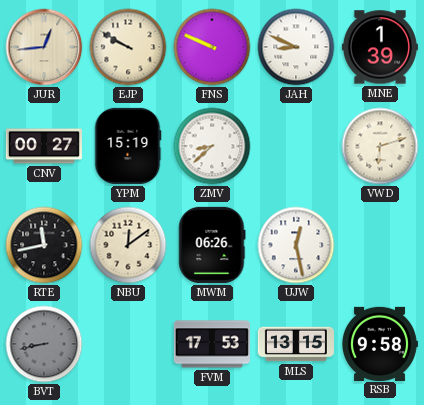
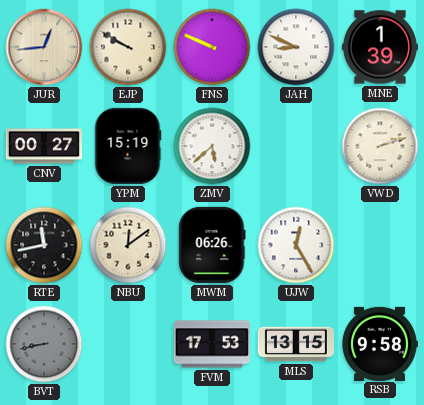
ZMV: 8:38 -> 5:38 (212, 146)
VWD: 6:12 -> 2:12 (380, 146)
UJW: 12:28 -> 12:25 (296, 245)
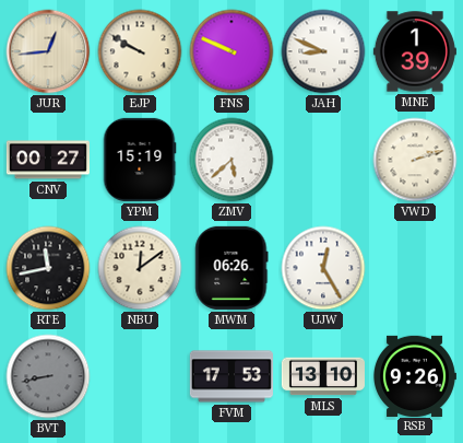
MLS: 13:15 -> 13:10 (323, 376)
RSB: 9:58 -> 9:26 (415, 375)
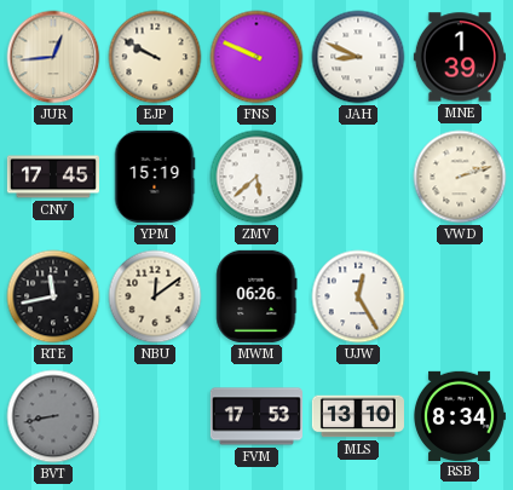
CNV: 00:27 -> 17:45 (53, 177)
RSB: 9:26 -> 8:34 (460, 415)
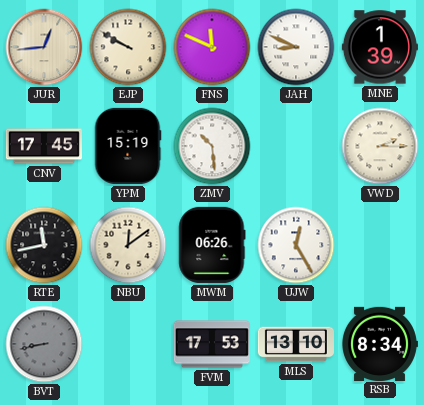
FNS: 9:49 -> 11:49 (212, 47)
ZMV: 5:38 -> 10:29 (212, 146)
VWD: 2:12 -> 2:15 (380, 146)
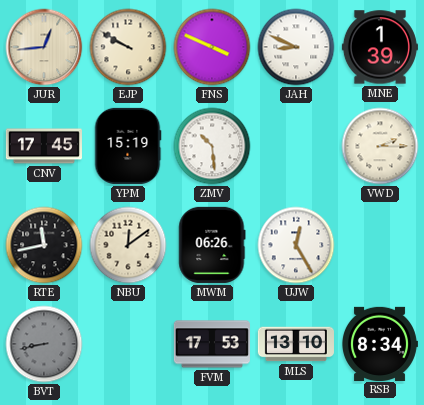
FNS: 11:49 -> 3:49 (212, 47)
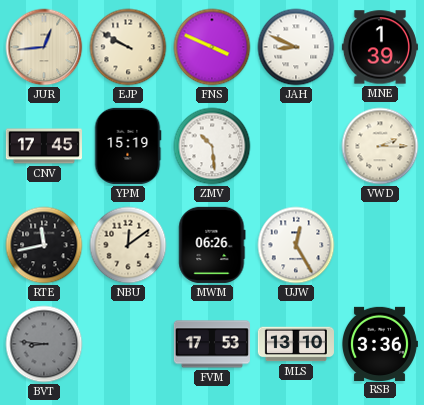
BVT: 8:43 -> 8:46 (44, 344)
RSB: 8:34 -> 3:36 (380, 343)
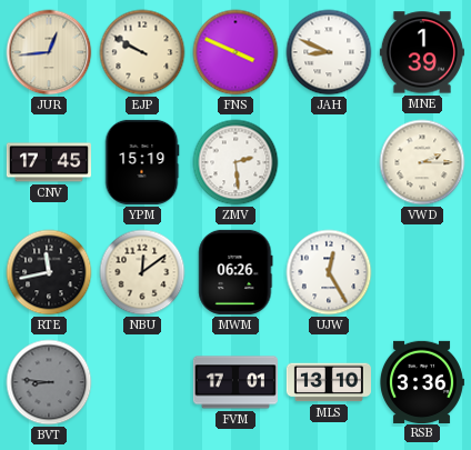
ZMV: 10:29 -> 2:29 (235, 162)
FVM: 17:53 -> 17:01 (235, 382)
